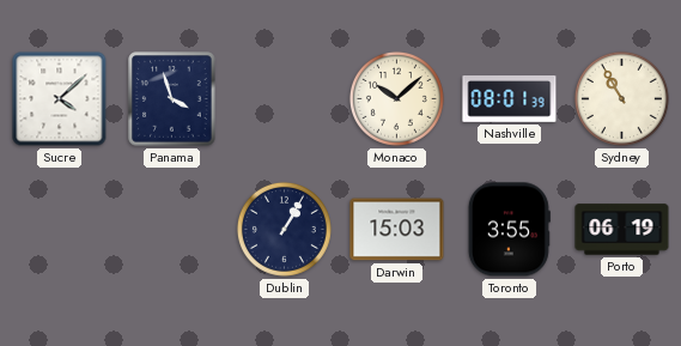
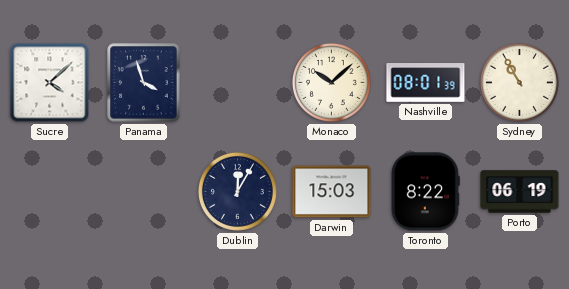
Dublin: 1:05 -> 12:05 (237, 191)
Toronto: 3:55 -> 8:22 (425, 192)
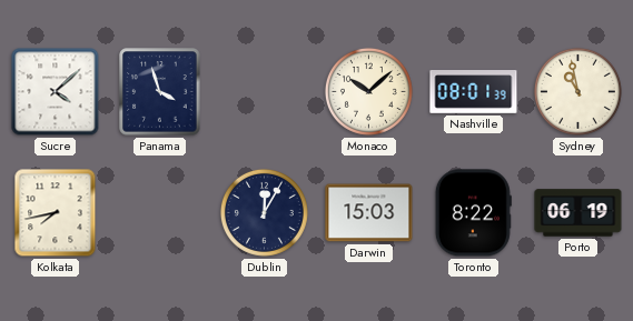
Sydney: 10:55 -> 10:58 (577, 91)
Kolkata: none -> 7:43 (56, 213)
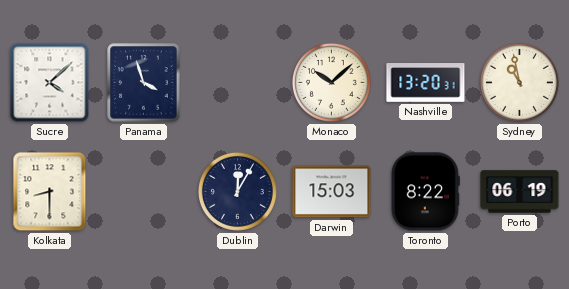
Nashville: 08:01 -> 13:20 (426, 83)
Kolkata: 7:43 -> 8:30 (50, 192)
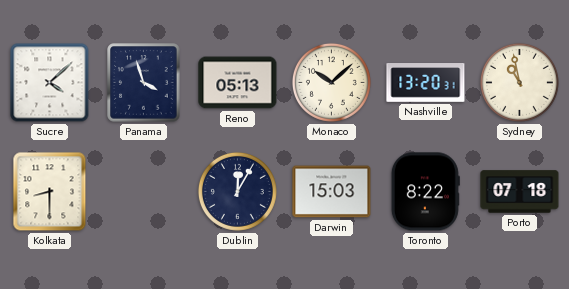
Reno: none -> 05:13 (238, 83)
Porto: 06:19 -> 07:18 (520, 192)
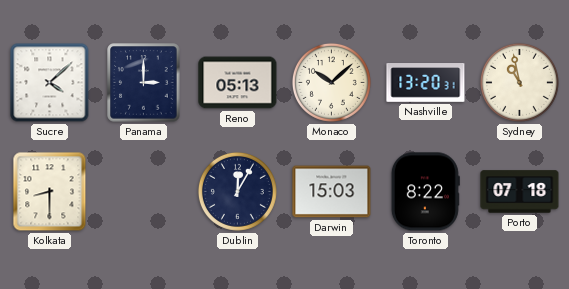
Panama: 3:57 -> 3:00 (144, 83)
